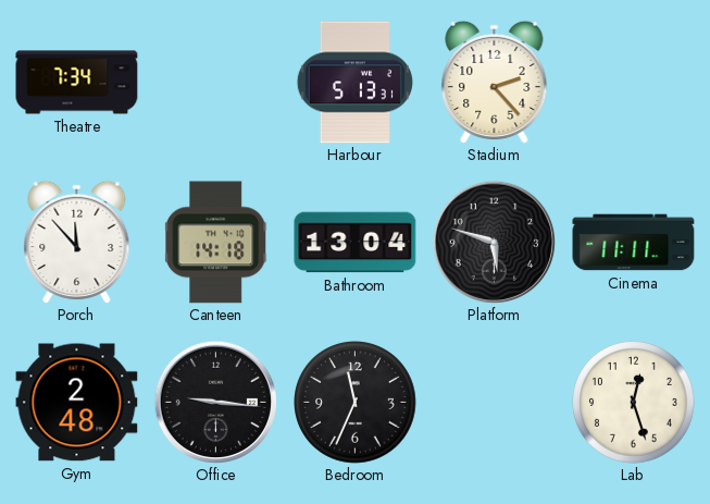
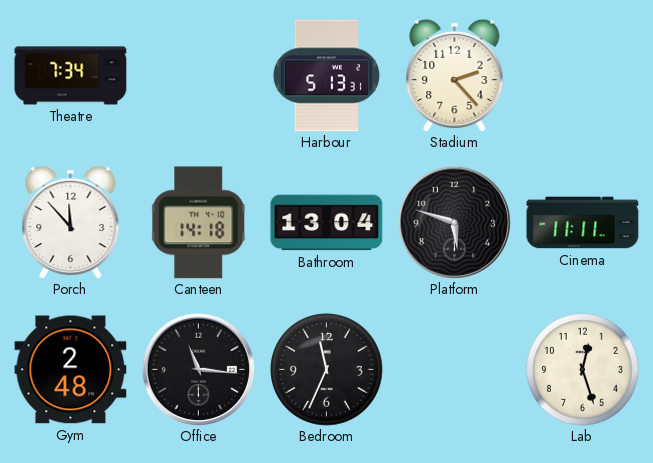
Office: 9:16 -> 11:16 (198, 369)
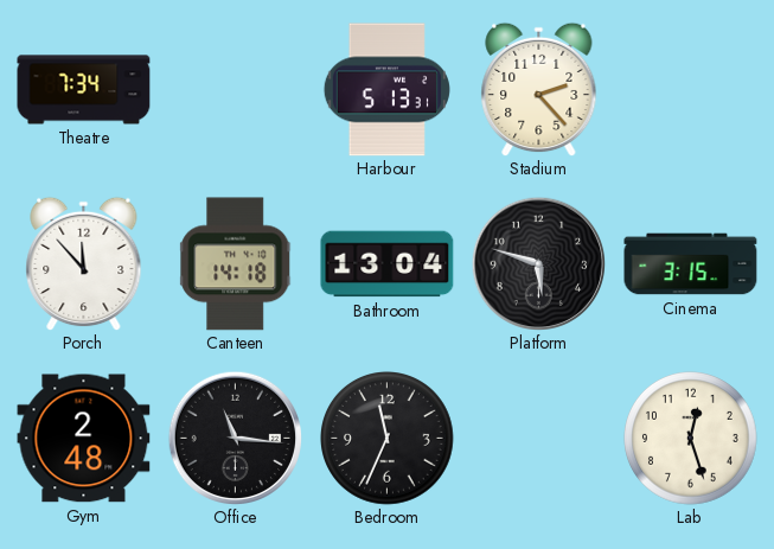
Cinema: 11:11 -> 3:15 (691, 264)
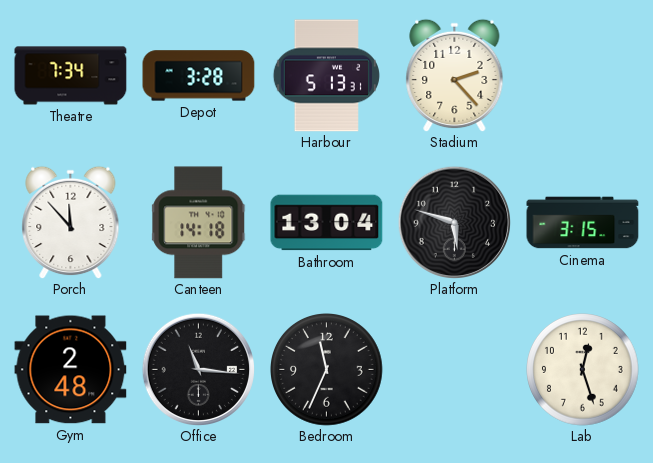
Depot: none -> 3:28 (199, 76)
